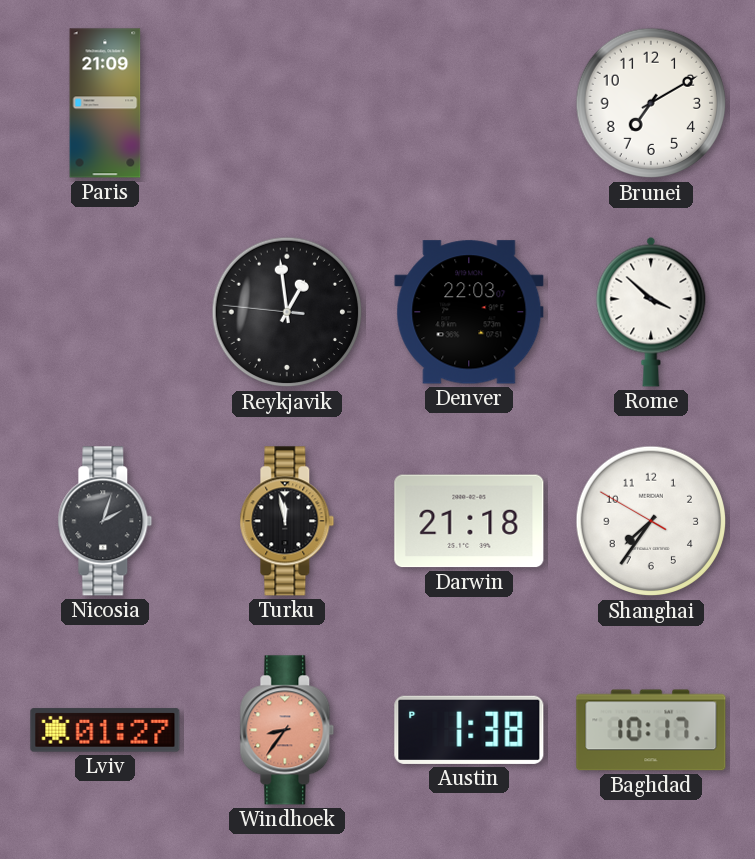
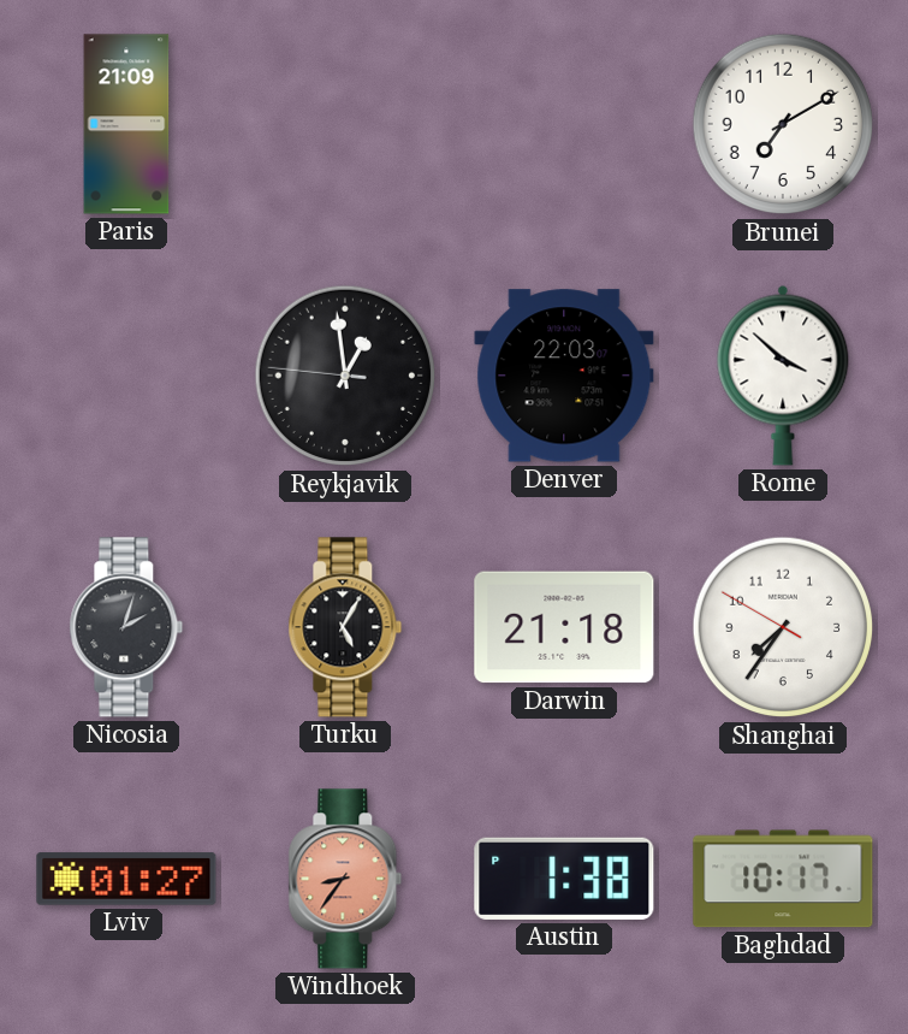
Turku: 11:58 -> 5:05 (345, 627)
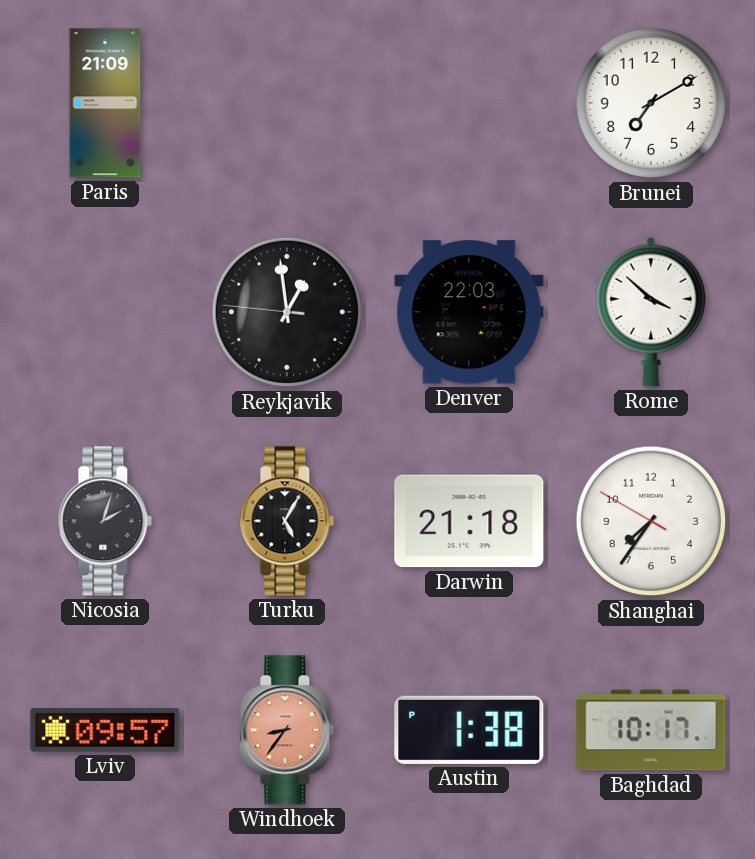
Lviv: 01:27 -> 09:57 (105, 730)
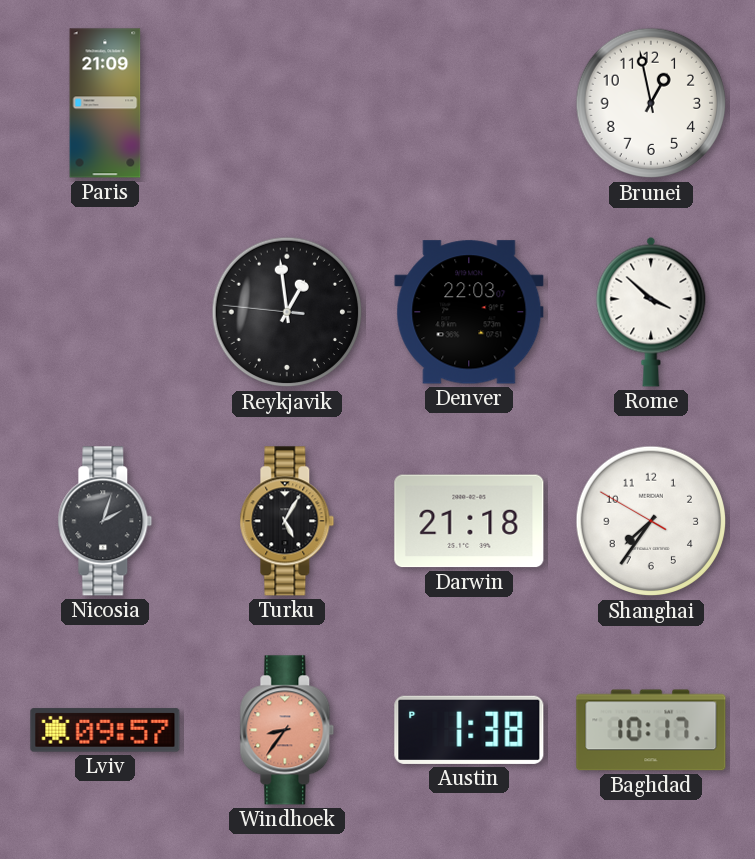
Brunei: 7:10 -> 12:58 (651, 103)
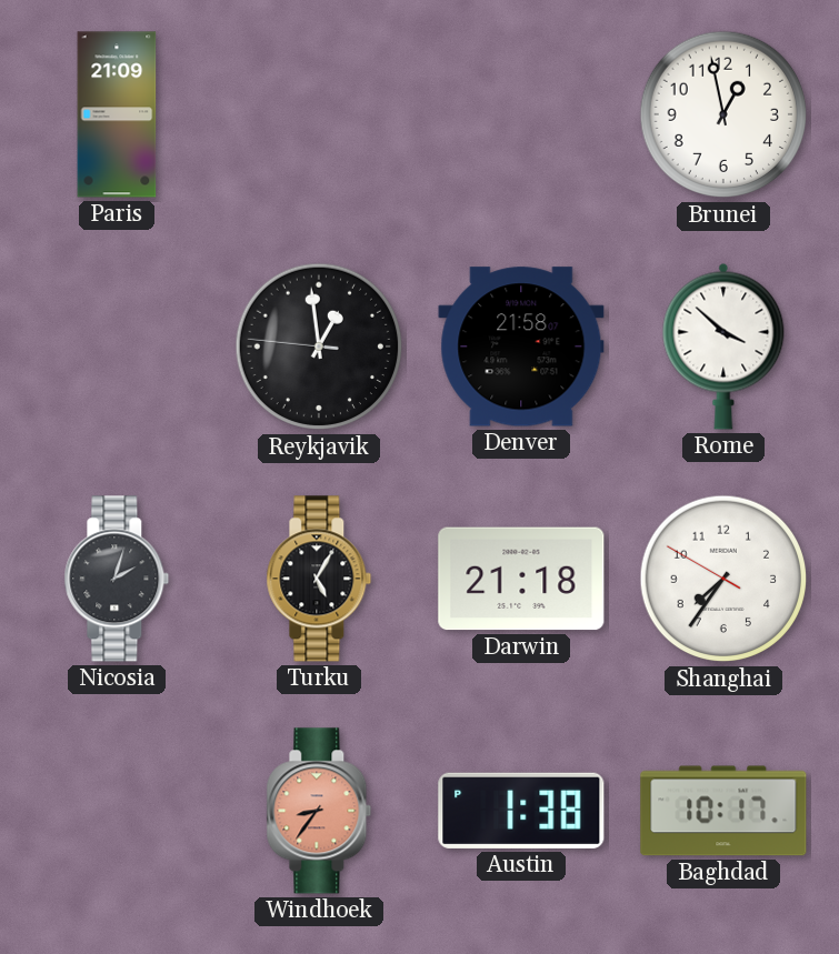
Denver: 22:03 -> 21:58 (521, 347)
Lviv: 09:57 -> none (105, 730)
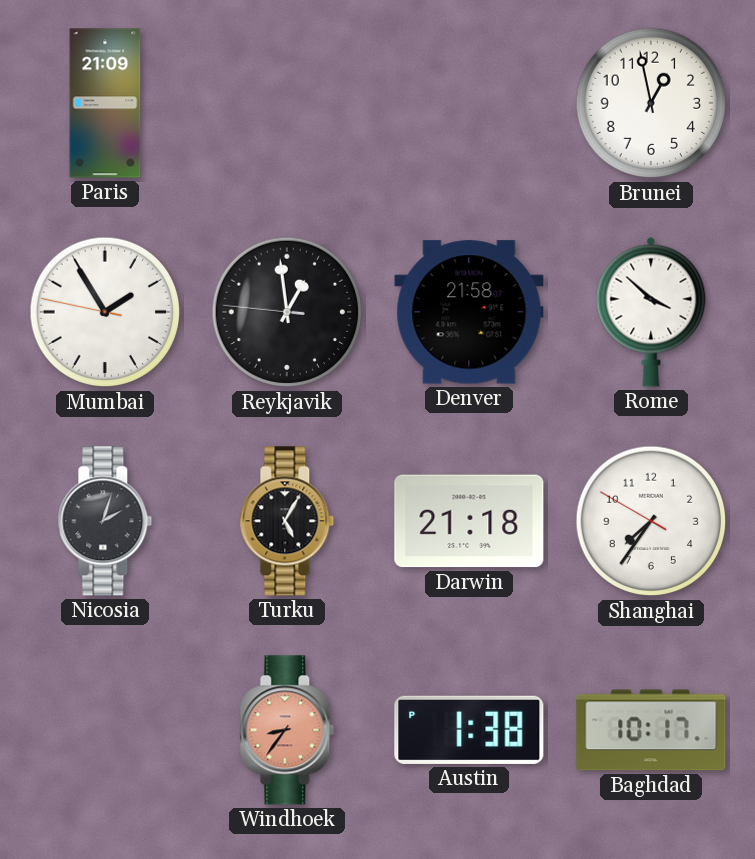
Mumbai: none -> 1:54 (105, 312)
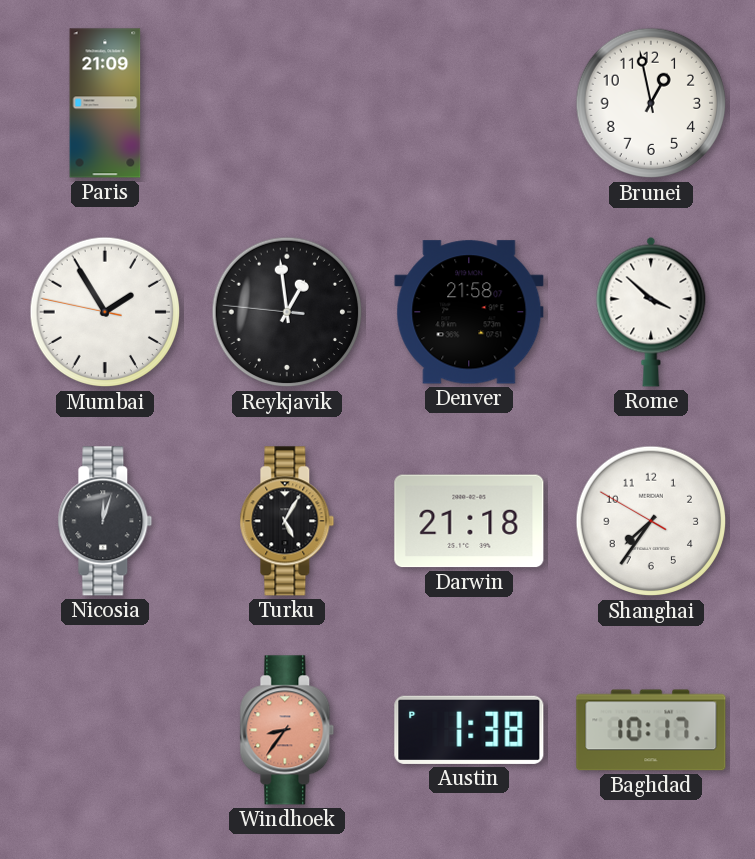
Nicosia: 2:03 -> 12:03 (105, 521)
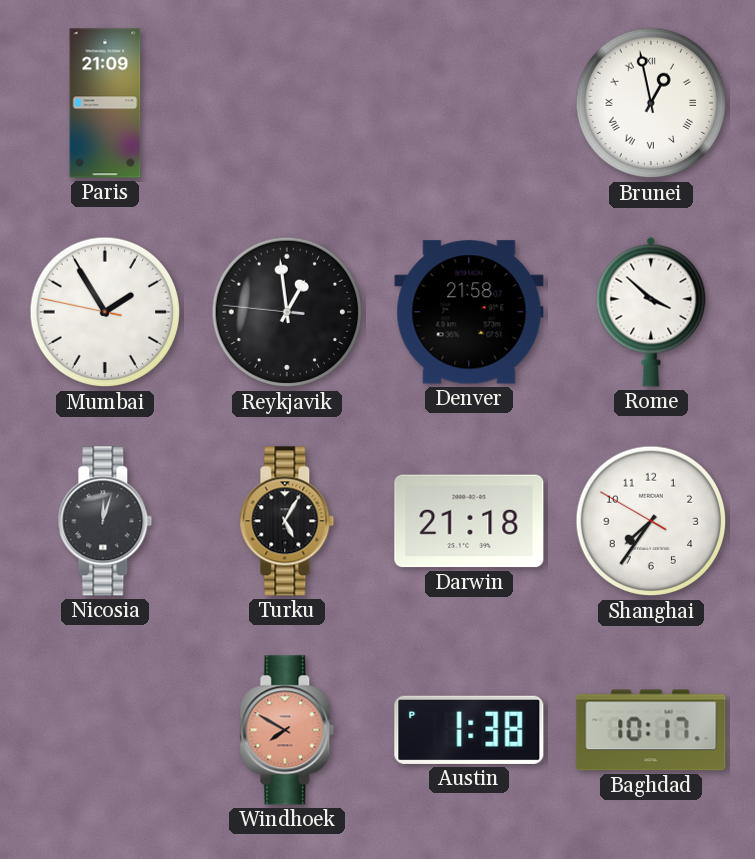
Brunei numerals: Arabic -> Roman (651, 103)
Windhoek: 8:36 -> 7:50 (287, 730)
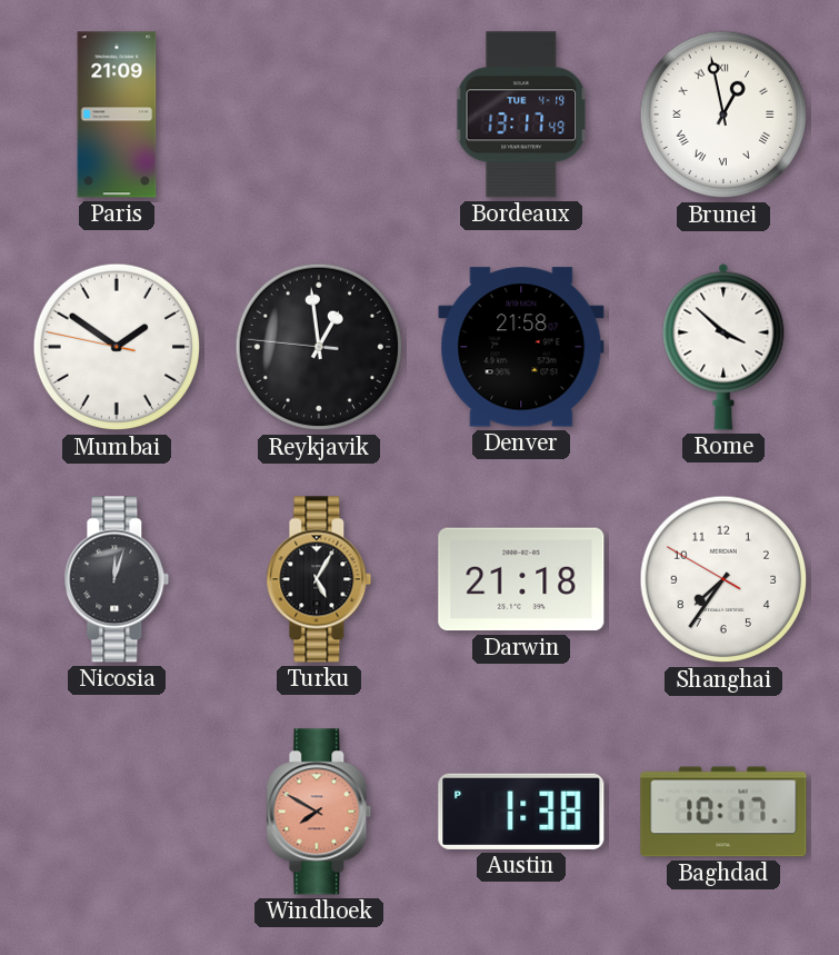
Bordeaux: none -> 13:17 (521, 115)
Mumbai: 1:54 -> 1:50 (117, 347)
